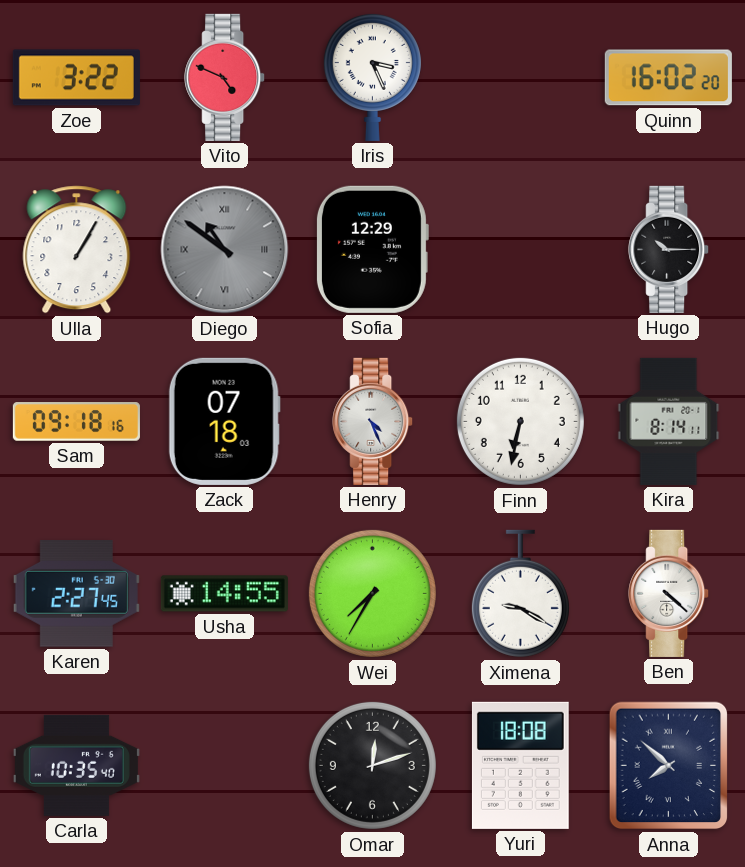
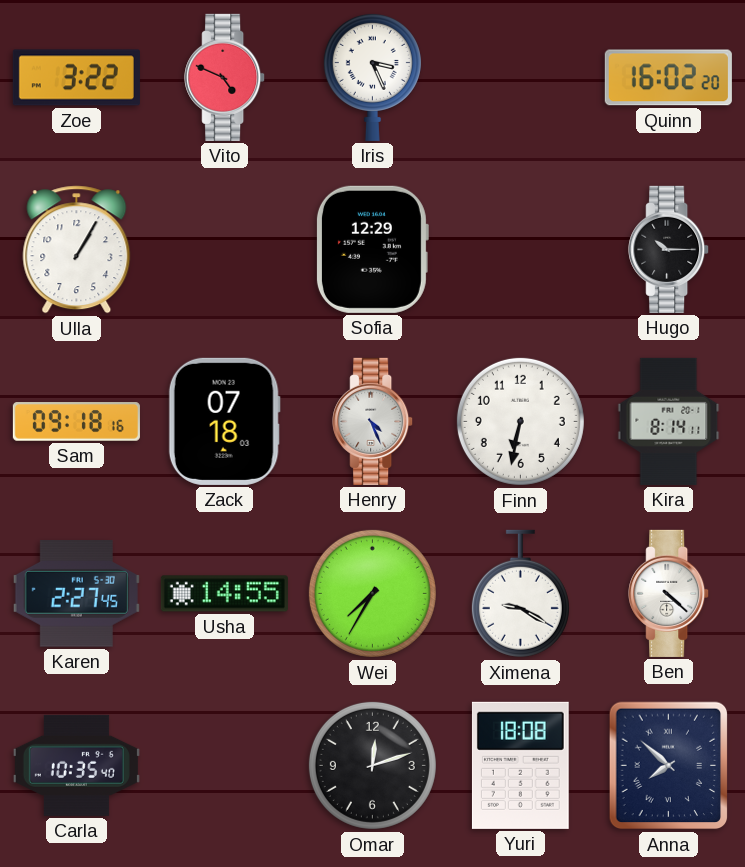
Diego: 10:51 -> none (225, 250)
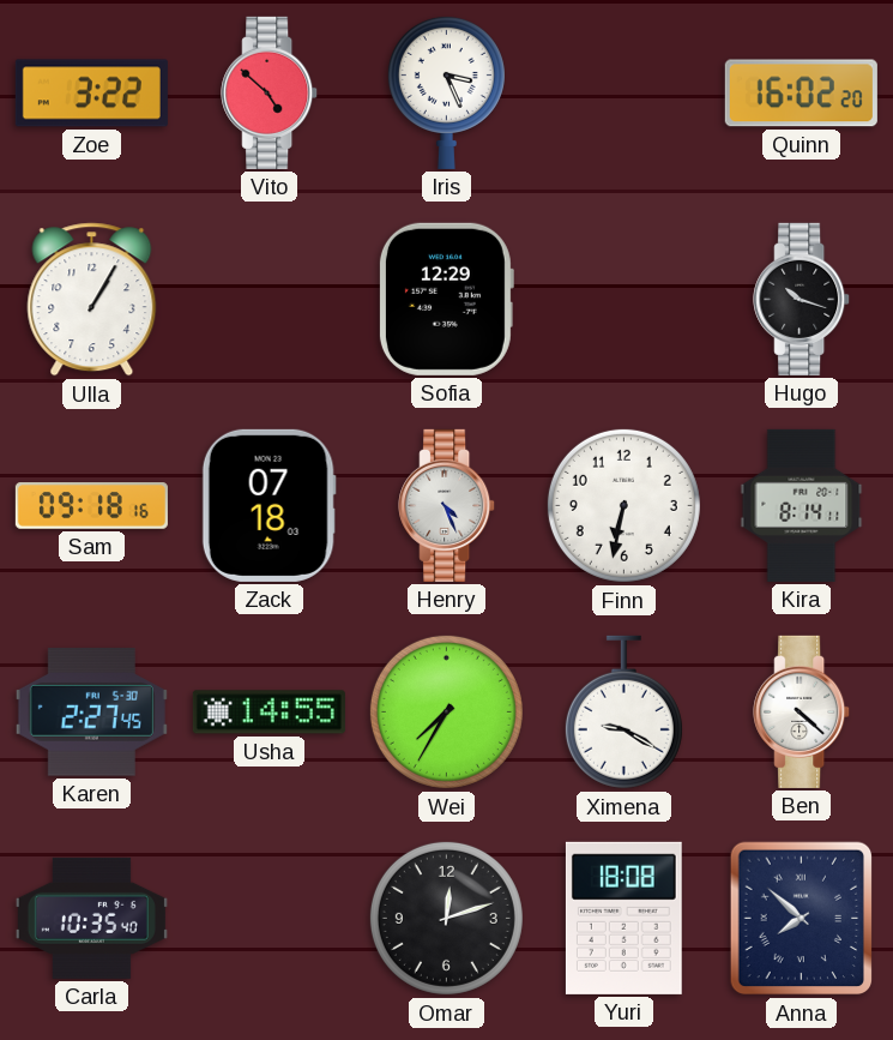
Vito: 4:49 -> 4:52 (270, 92)
Hugo: 10:15 -> 10:18 (802, 299)
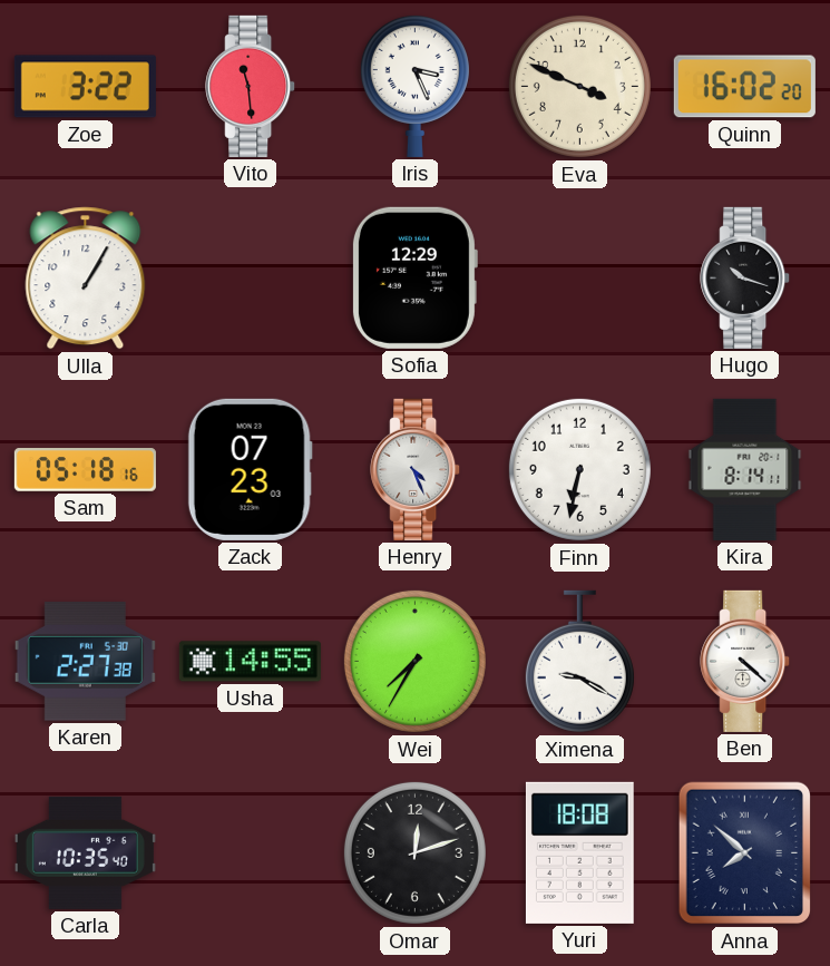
Vito: 4:52 -> 11:29 (251, 86)
Eva: none -> 3:49 (579, 86)
Sam: 09:18 -> 05:18 (85, 470)
Zack: 07:18 -> 07:23 (250, 469)
Karen: 2:27:45 -> 2:27:38 (85, 662)
